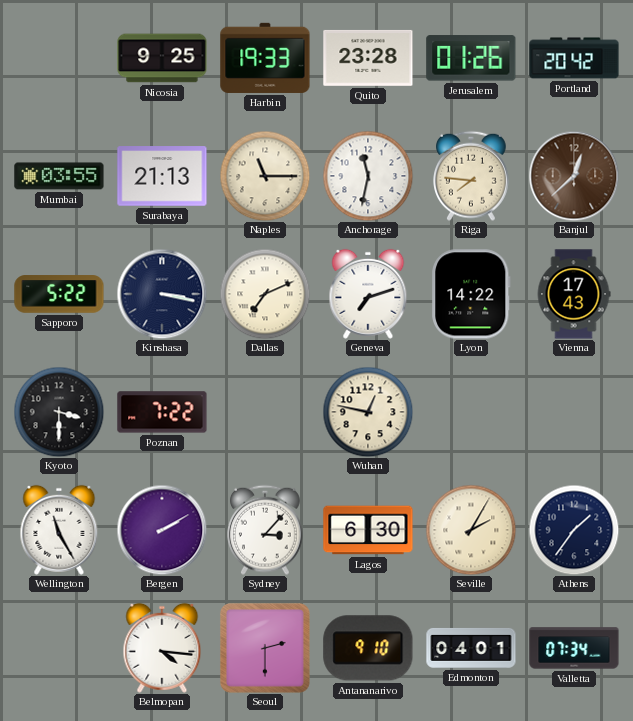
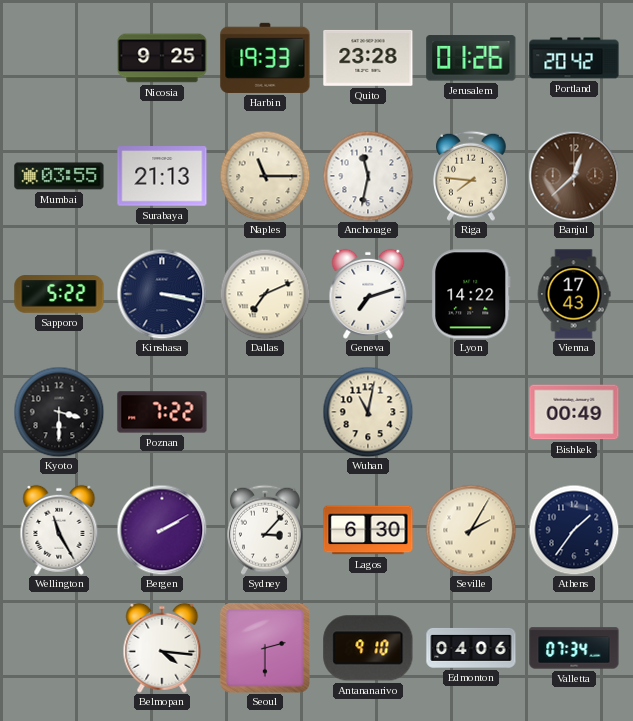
Wuhan: 12:47 -> 11:02 (368, 412)
Bishkek: none -> 00:49 (574, 412)
Edmonton: 04:01 -> 04:06 (471, 648)
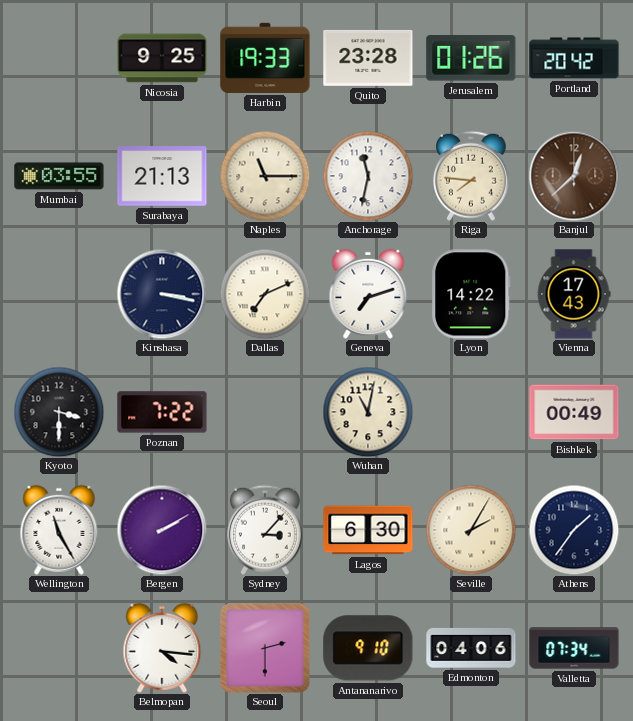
Sapporo: 5:22 -> none (59, 294)
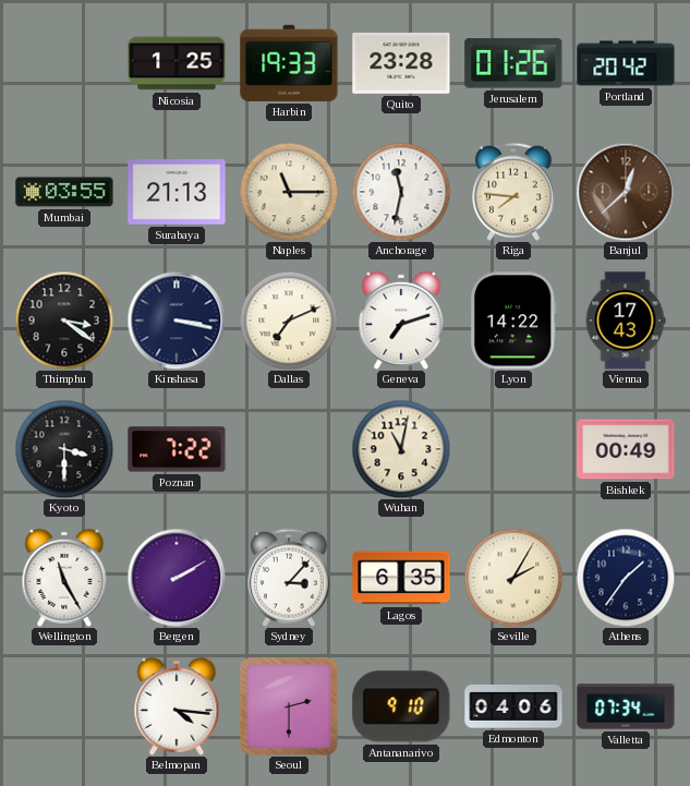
Nicosia: 9:25 -> 1:25 (177, 63)
Thimphu: none -> 3:21 (64, 321)
Lagos: 6:30 -> 6:35 (401, 578)
